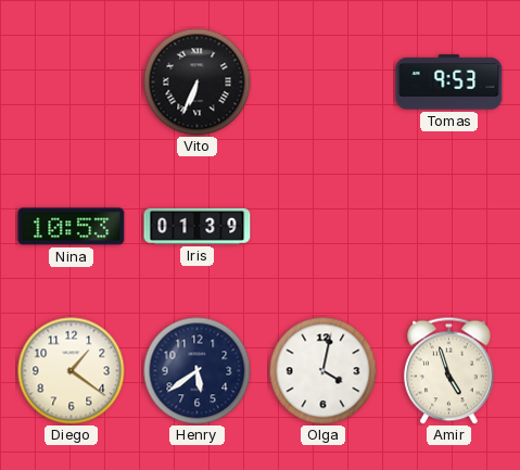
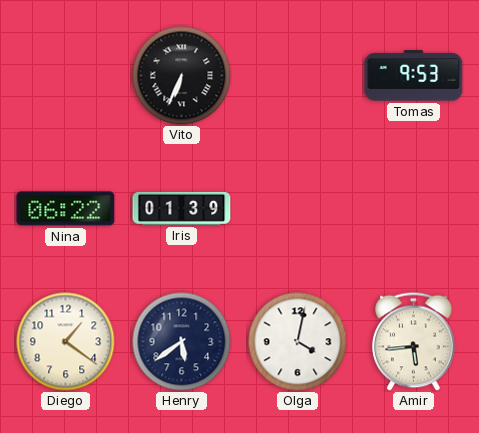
Nina: 10:53 -> 06:22 (66, 209)
Amir: 4:57 -> 5:44 (414, 341)
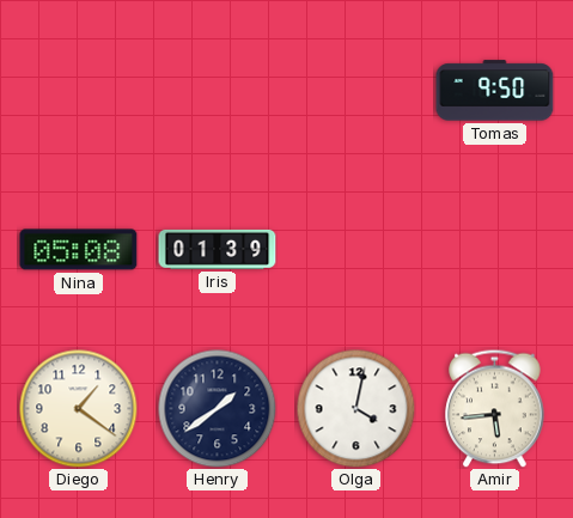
Vito: 6:34 -> none (182, 76)
Tomas: 9:53 -> 9:50 (495, 91)
Nina: 06:22 -> 05:08 (79, 250)
Henry: 5:39 -> 1:39 (218, 409)
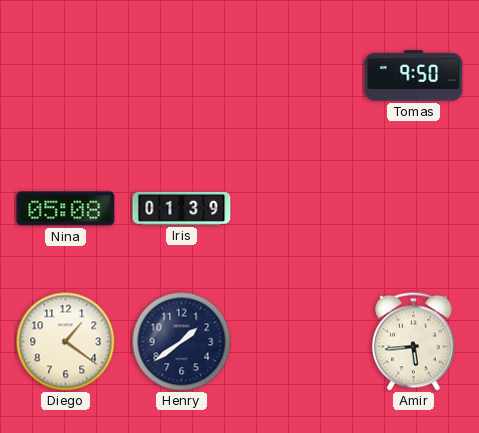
Olga: 4:02 -> none (356, 409)
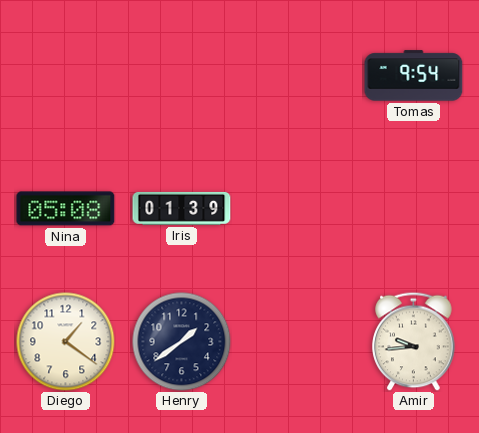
Tomas: 9:50 -> 9:54 (414, 76)
Amir: 5:44 -> 9:44 (414, 341)
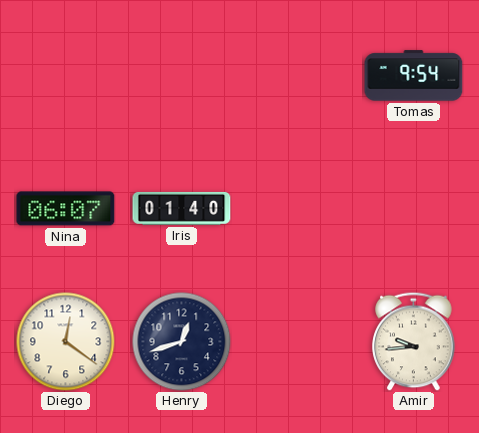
Nina: 05:08 -> 06:07 (66, 209)
Iris: 01:39 -> 01:40 (182, 208)
Diego: 1:21 -> 12:21 (66, 342)
Henry: 1:39 -> 12:42 (182, 342)
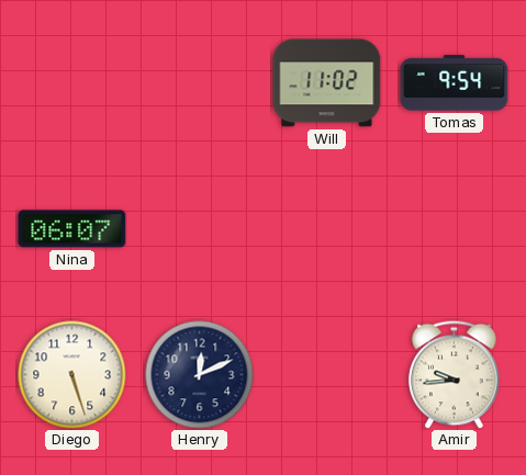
Will: none -> 11:02 (327, 83)
Iris: 01:40 -> none (182, 208)
Diego: 12:21 -> 5:27 (72, 375)
Henry: 12:42 -> 12:11 (200, 375)
